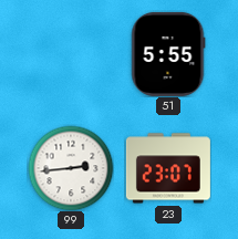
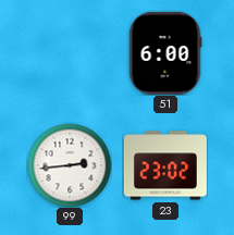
51: 5:55 -> 6:00 (165, 53)
23: 23:07 -> 23:02 (165, 165)
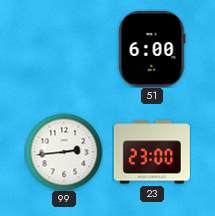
23: 23:02 -> 23:00 (152, 152)
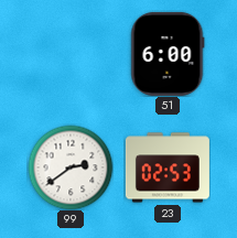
99: 2:44 -> 2:39 (71, 167)
23: 23:00 -> 02:53 (168, 167)
